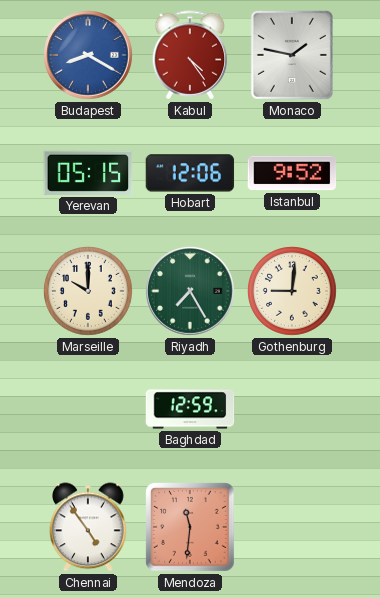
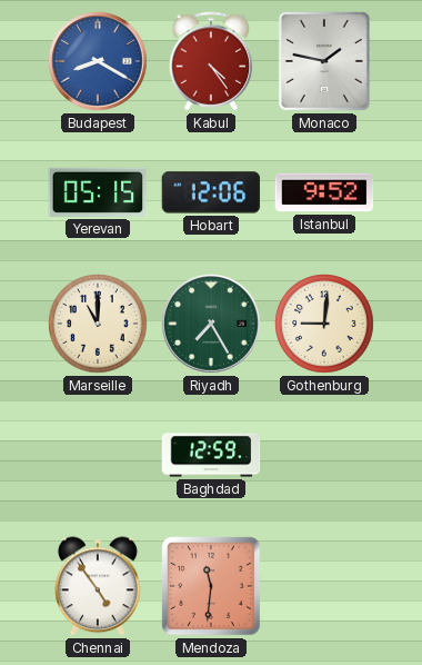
Marseille: 10:00 -> 11:00 (99, 325)
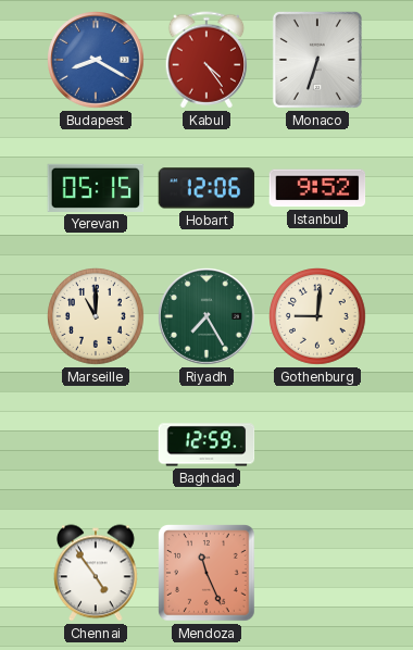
Monaco: 1:47 -> 6:33 (317, 60)
Mendoza: 11:31 -> 11:26 (206, 573)
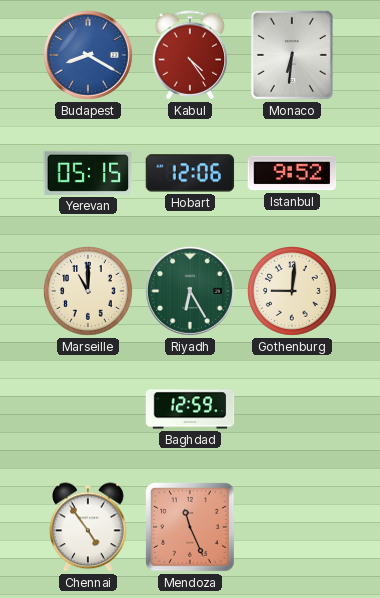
Monaco: 6:33 -> 6:31 (292, 55)
Riyadh: 7:25 -> 6:25 (191, 292)
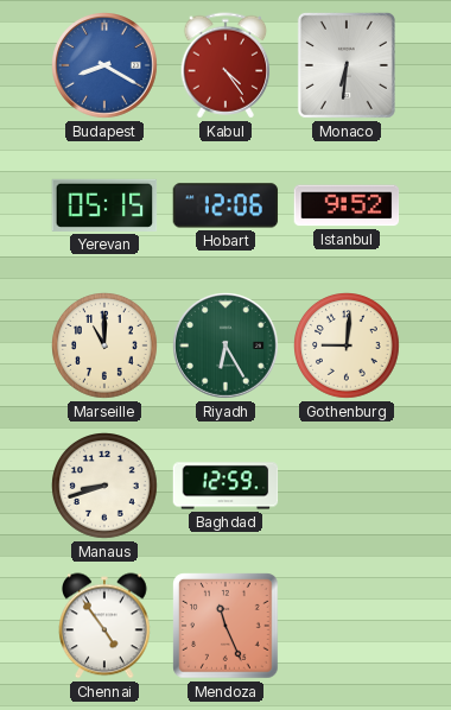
Manaus: none -> 8:42 (106, 487)
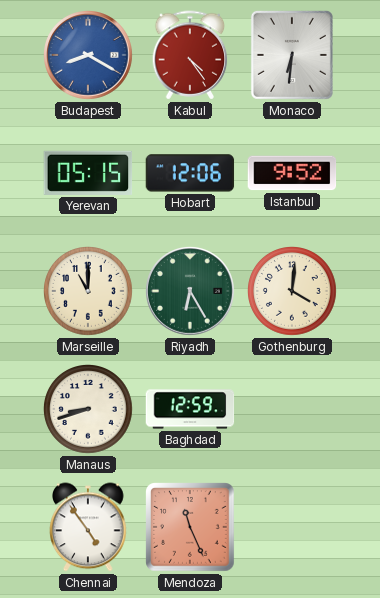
Gothenburg: 9:01 -> 4:01 (293, 292)
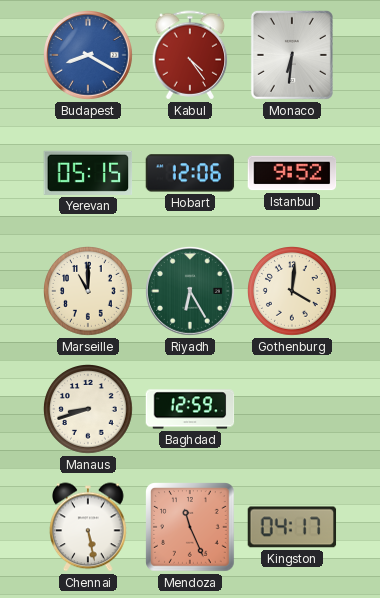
Chennai: 4:54 -> 5:28 (89, 527)
Kingston: none -> 04:17 (292, 527)
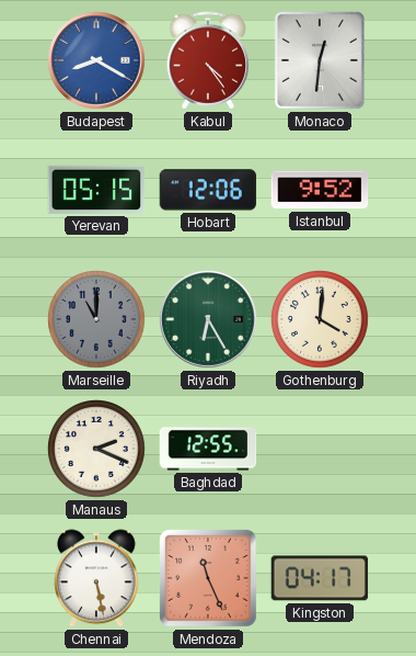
Monaco: 6:31 -> 12:31 (320, 60)
Marseille dial: cream -> grey (97, 320)
Manaus: 8:42 -> 2:19 (97, 450)
Baghdad: 12:59 -> 12:55 (208, 449)
